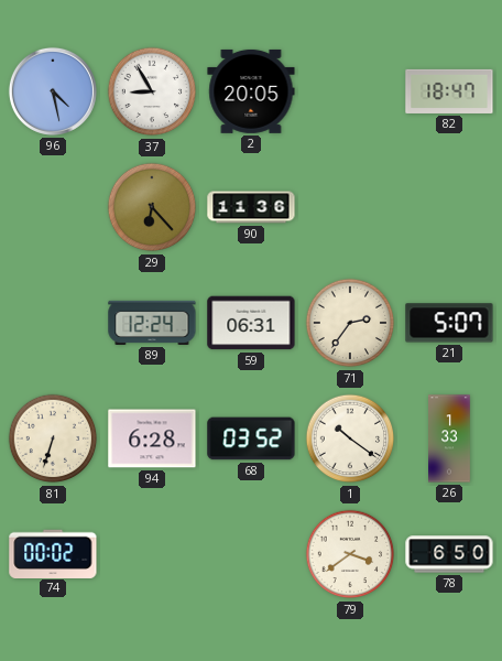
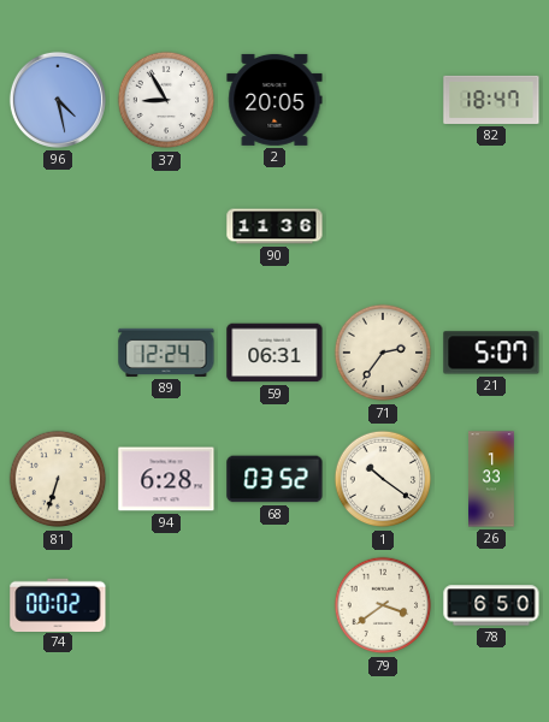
29: 6:23 -> none (152, 207)
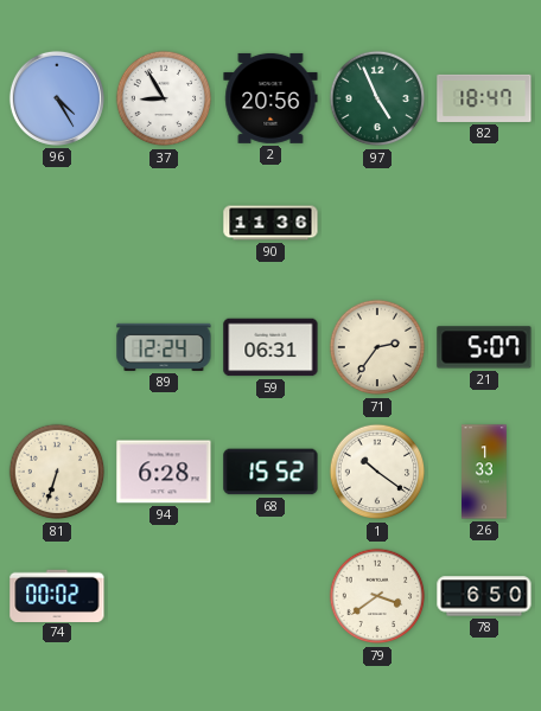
96: 4:28 -> 4:25 (57, 98)
2: 20:05 -> 20:56 (270, 98)
97: none -> 4:56 (377, 98)
68: 03:52 -> 15:52 (270, 472)
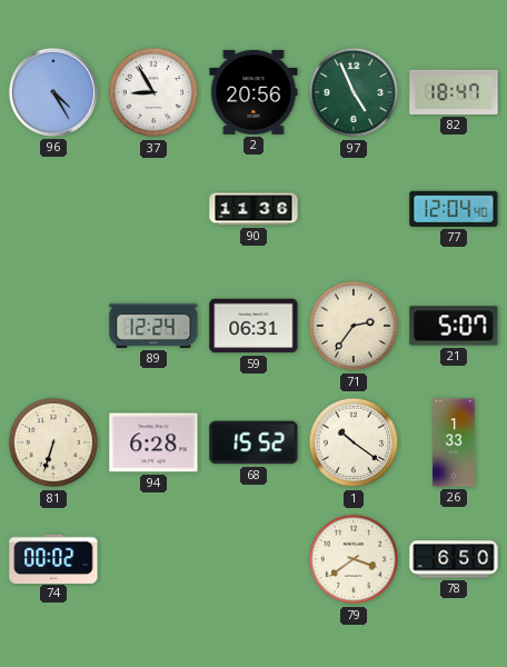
77: none -> 12:04 (454, 209)
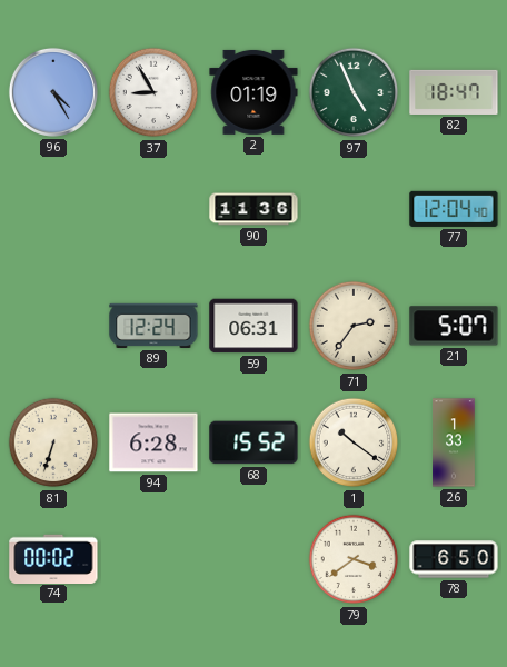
2: 20:56 -> 01:19 (254, 92)
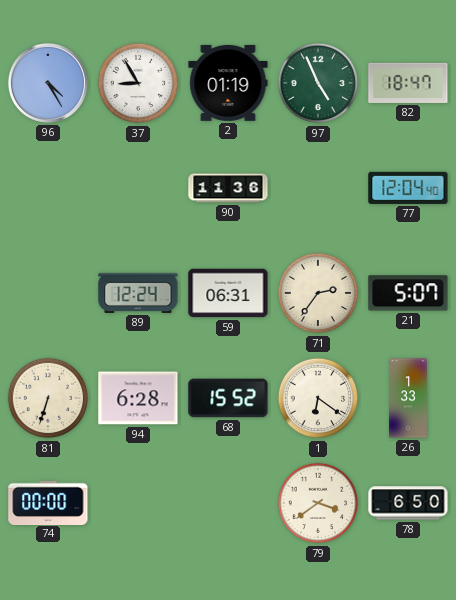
1: 10:21 -> 6:21 (318, 398)
74: 00:02 -> 00:00 (48, 502)
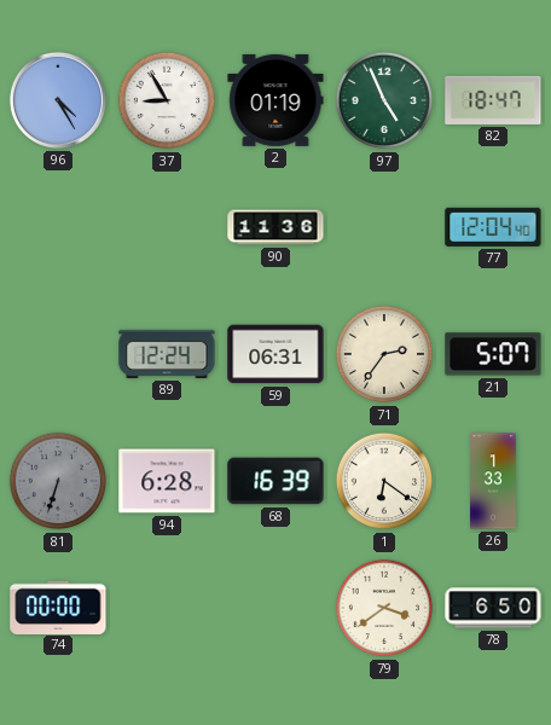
81 dial: cream -> grey (58, 481)
68: 15:52 -> 16:39 (275, 481)
